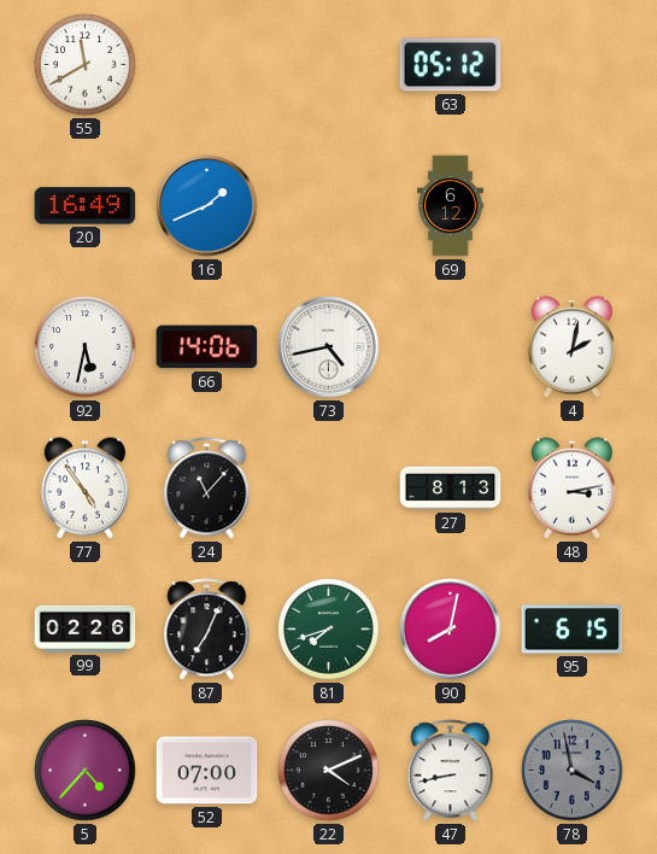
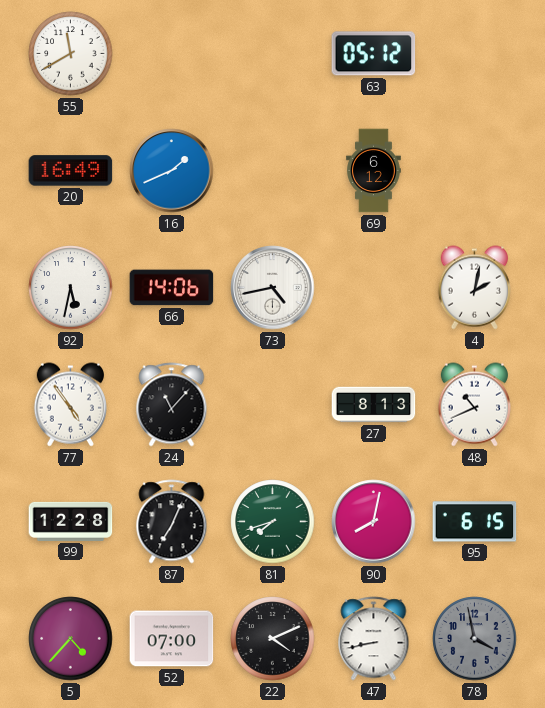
48: 3:13 -> 10:41 (474, 405)
99: 02:26 -> 12:28 (71, 521)
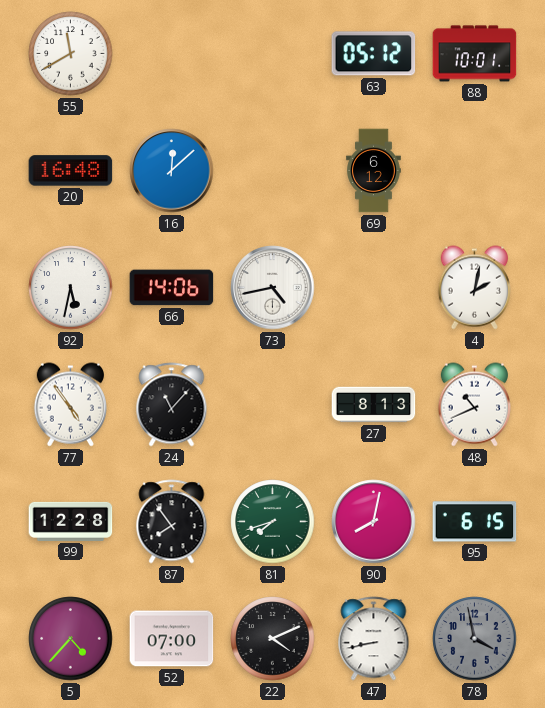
88: none -> 10:01 (475, 54)
20: 16:49 -> 16:48 (71, 171)
16: 1:41 -> 12:08 (172, 171)
87: 7:04 -> 7:54 (172, 522)
